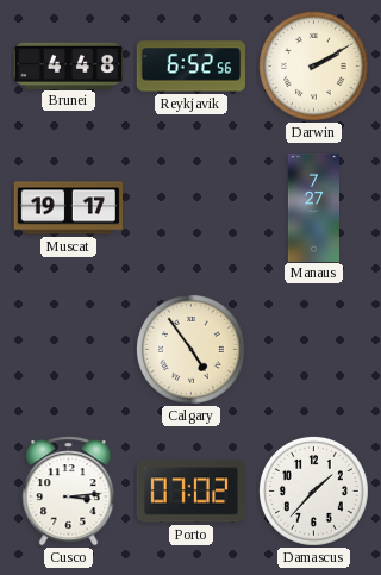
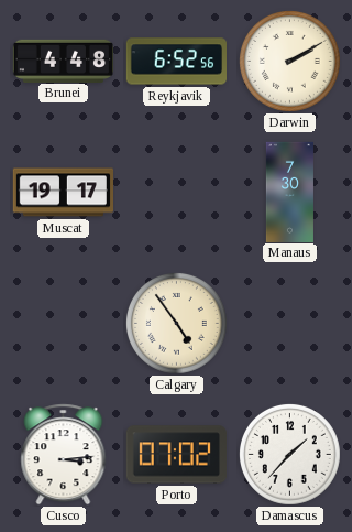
Manaus: 7:27 -> 7:30 (289, 192)
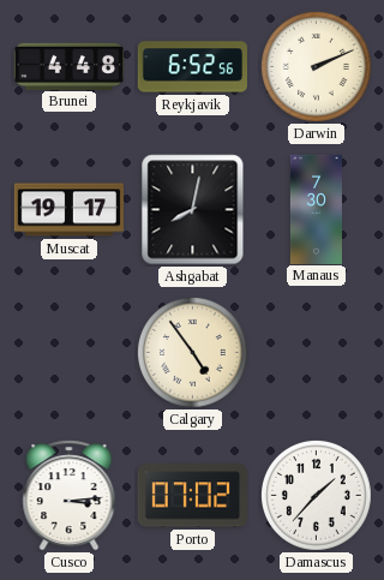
Darwin: 2:10 -> 2:11 (317, 67)
Ashgabat: none -> 8:02 (193, 210)
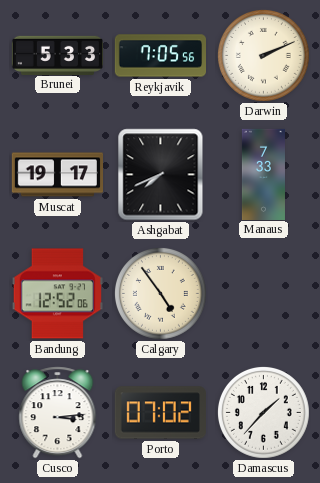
Brunei: 4:48 -> 5:33 (57, 55)
Reykjavik: 6:52 -> 7:05 (160, 56)
Ashgabat: 8:02 -> 7:41 (161, 175)
Manaus: 7:30 -> 7:33 (263, 174)
Bandung: none -> 12:52 (57, 294)
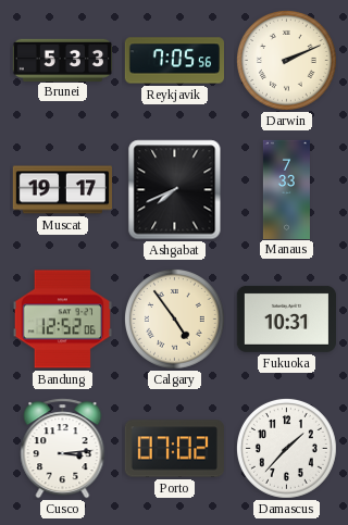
Fukuoka: none -> 10:31 (286, 318)
